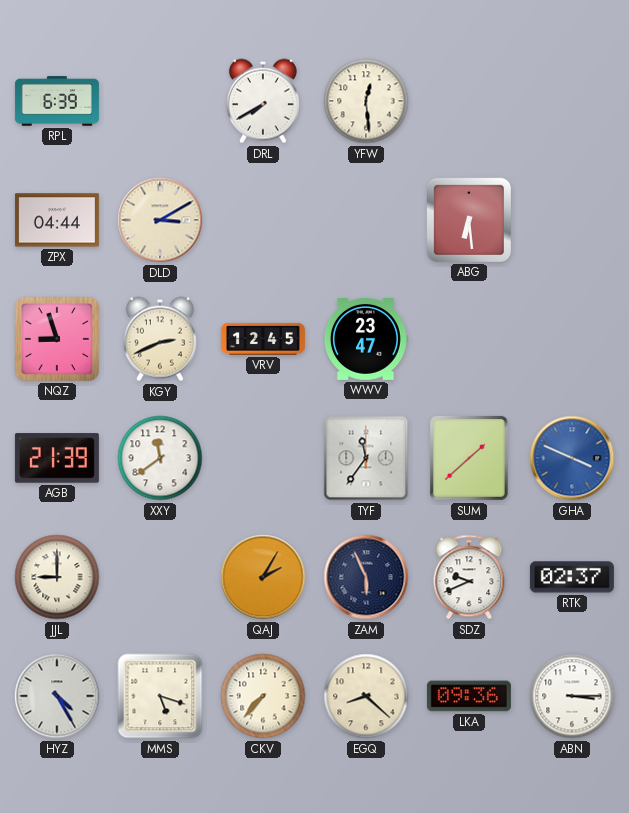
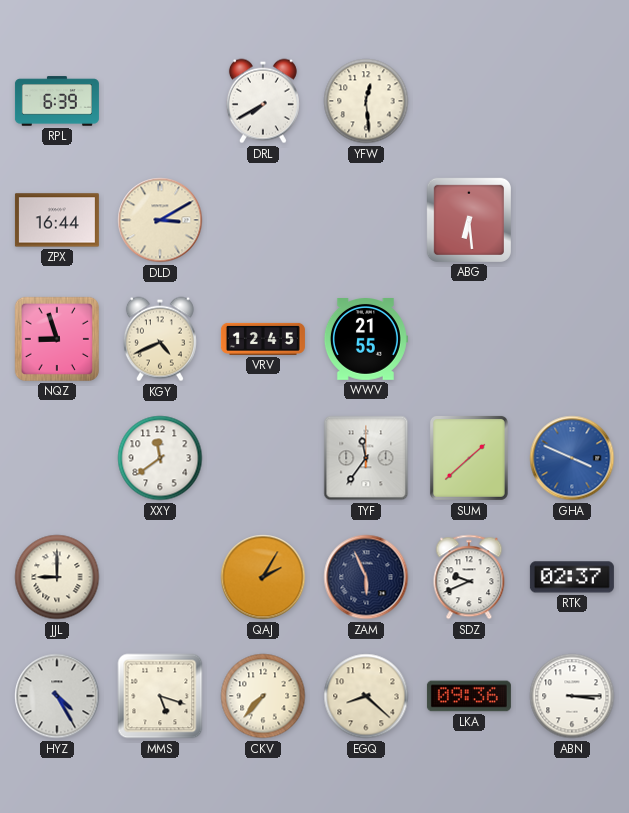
ZPX: 04:44 -> 16:44 (57, 220)
KGY: 2:41 -> 4:41 (160, 339)
WWV: 23:47 -> 21:55 (365, 340)
AGB: 21:39 -> none (57, 458)
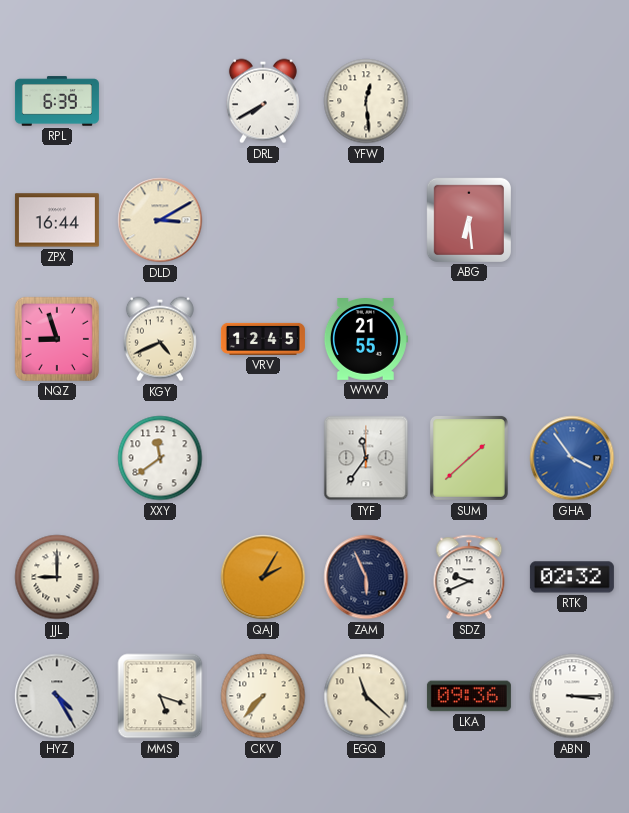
GHA: 3:49 -> 3:54 (572, 458)
RTK: 02:37 -> 02:32 (572, 577)
EGQ: 8:22 -> 11:22 (366, 696)
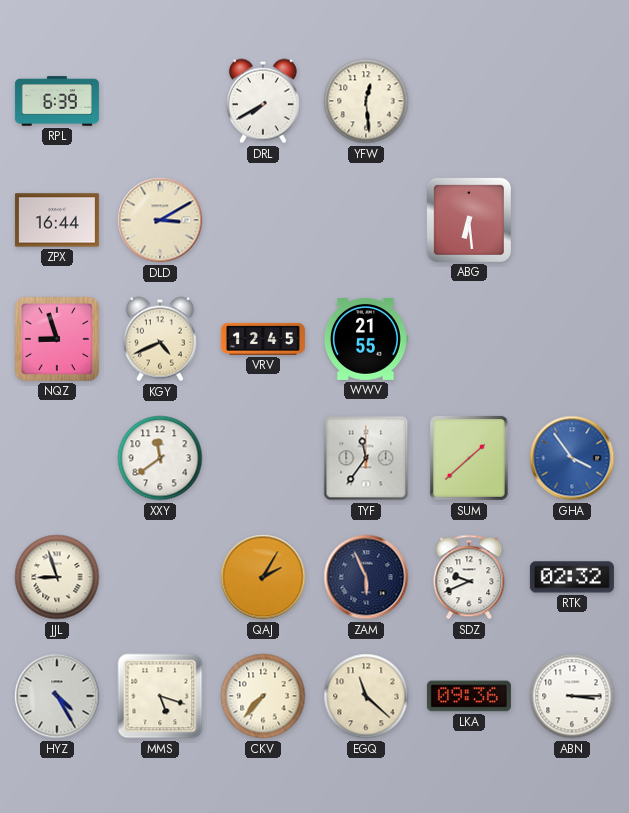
JJL: 9:00 -> 8:57 (57, 577)
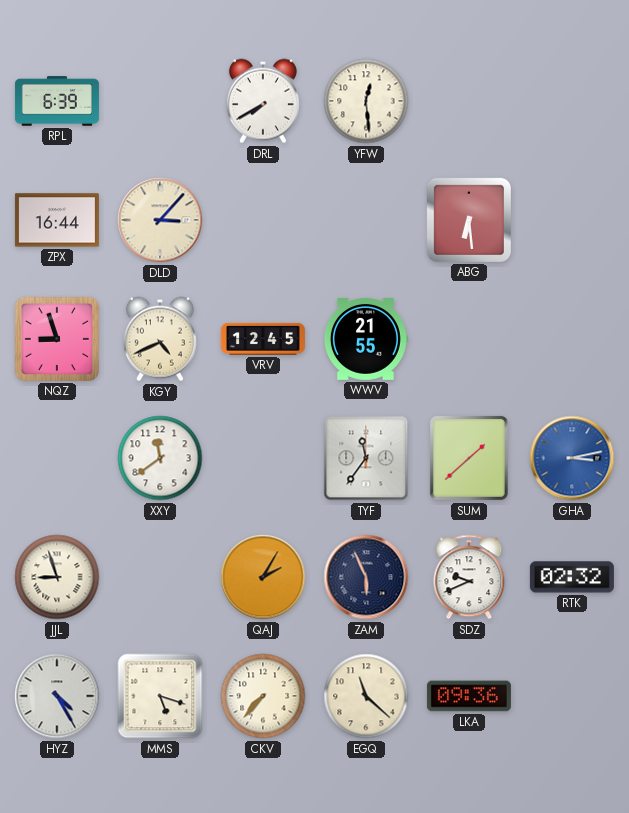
DLD: 3:10 -> 3:07 (160, 220)
GHA: 3:54 -> 3:13 (572, 458)
ABN: 3:15 -> none (572, 696)
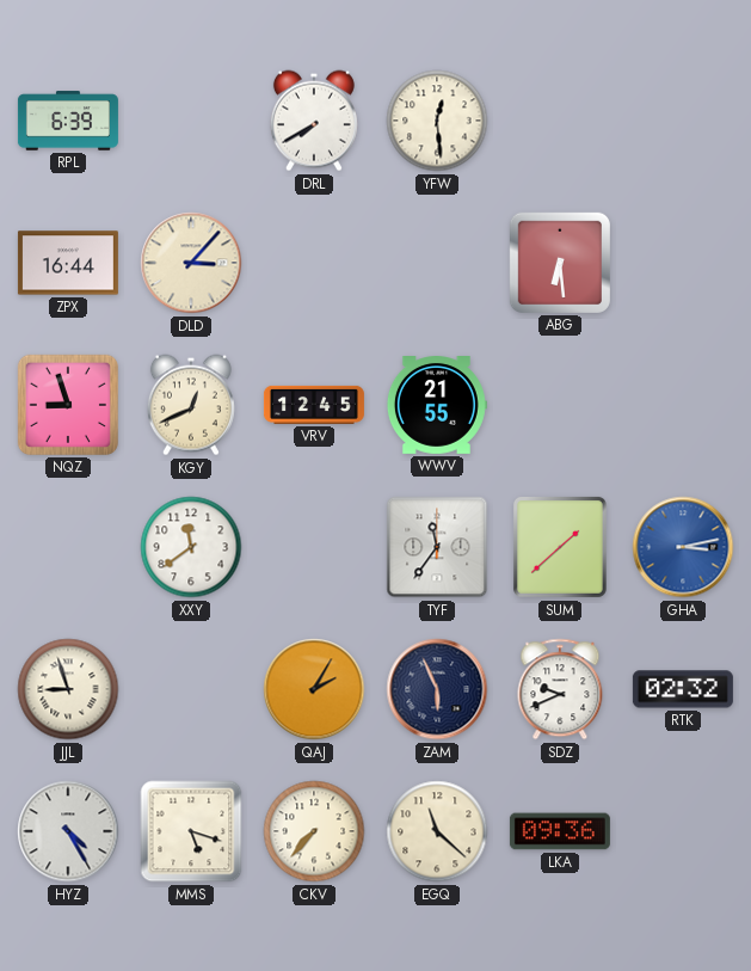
KGY: 4:41 -> 12:41 (191, 405)
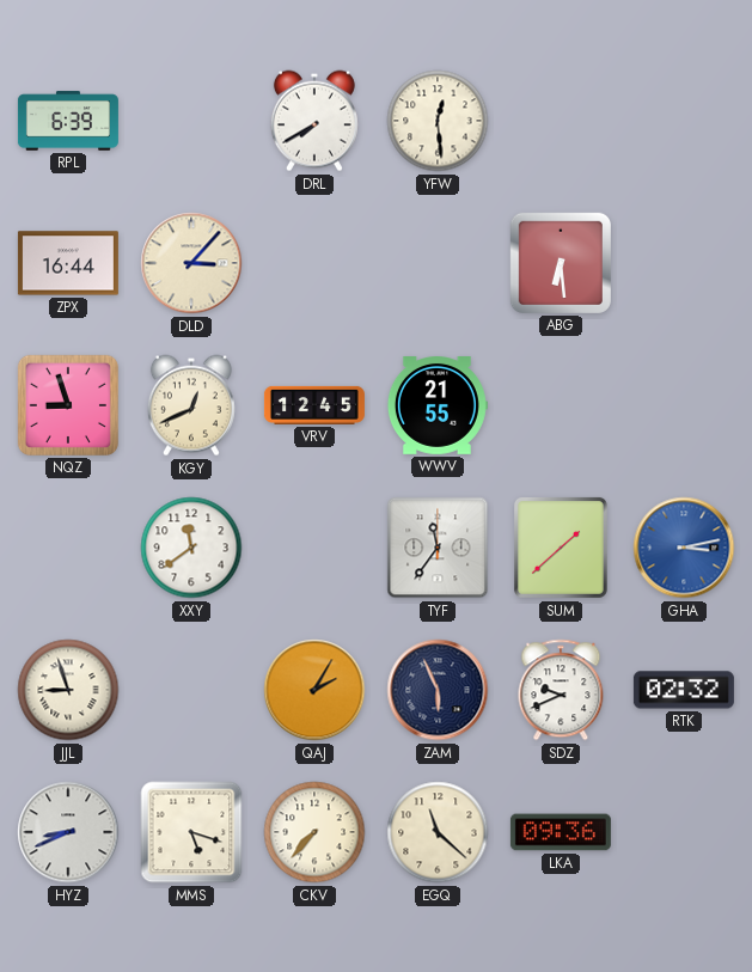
HYZ: 4:25 -> 8:41 (68, 832)
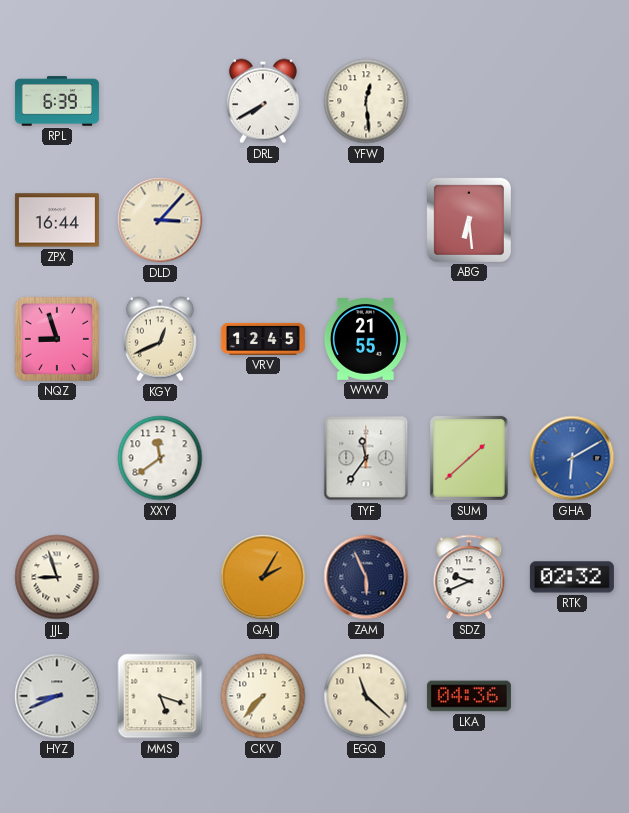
GHA: 3:13 -> 6:10 (572, 458)
LKA: 09:36 -> 04:36 (469, 696)
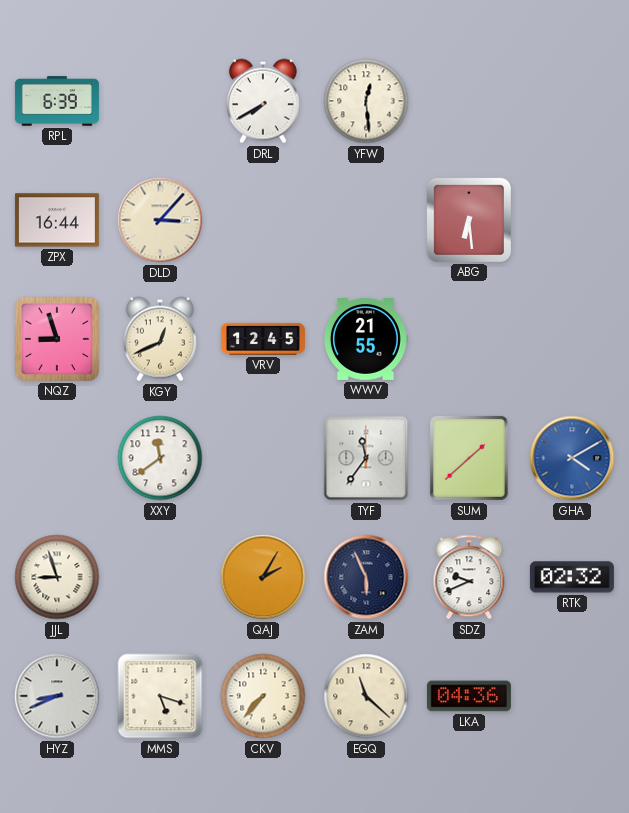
GHA: 6:10 -> 4:10 (572, 458)
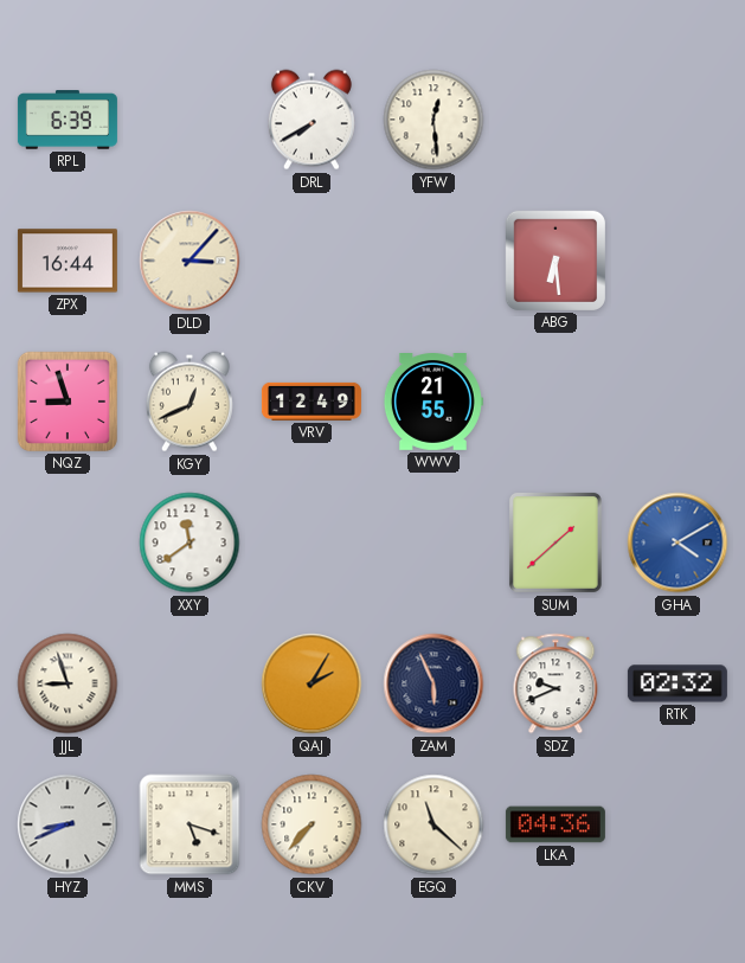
VRV: 12:45 -> 12:49 (312, 402)
TYF: 11:36 -> none (366, 458)
